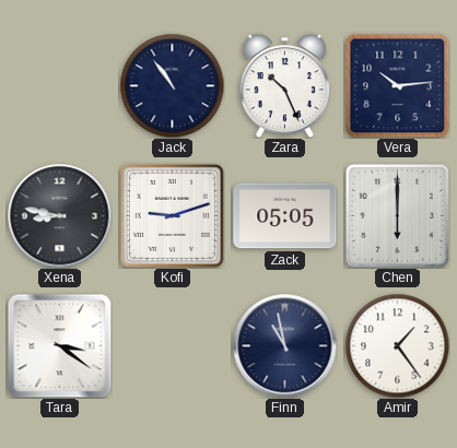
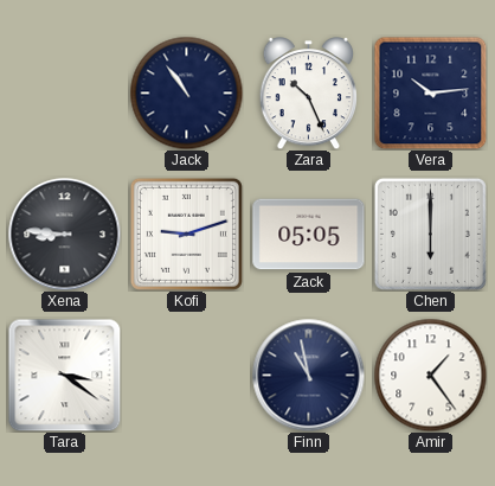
Xena: 8:47 -> 8:46 (64, 234)
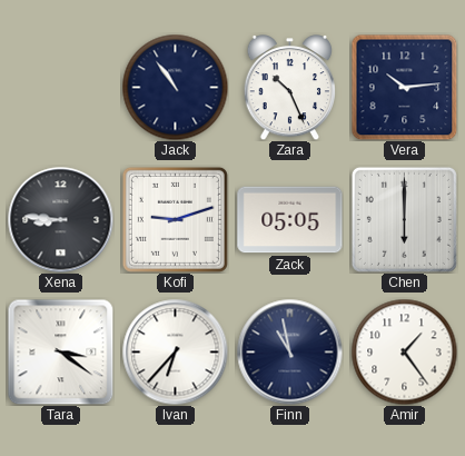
Ivan: none -> 6:37 (175, 351)
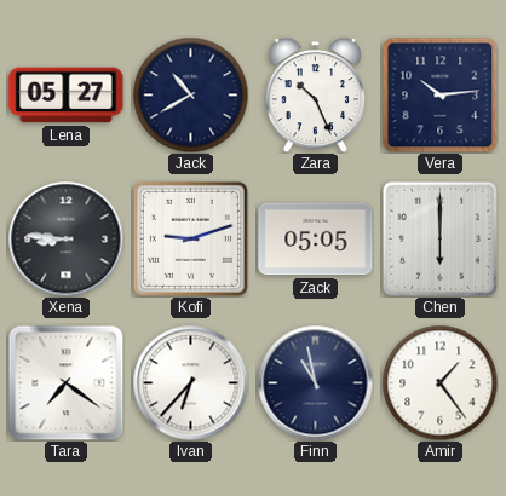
Lena: none -> 05:27 (67, 96)
Jack: 10:54 -> 10:40 (190, 94)
Tara: 3:21 -> 7:21 (65, 382)
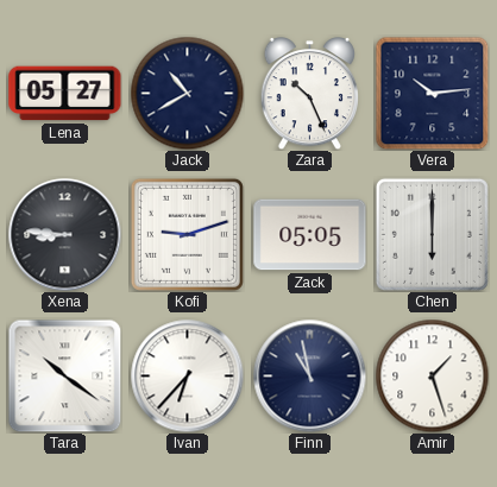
Tara: 7:21 -> 10:21 (64, 375)
Amir: 1:24 -> 1:27 (432, 375)
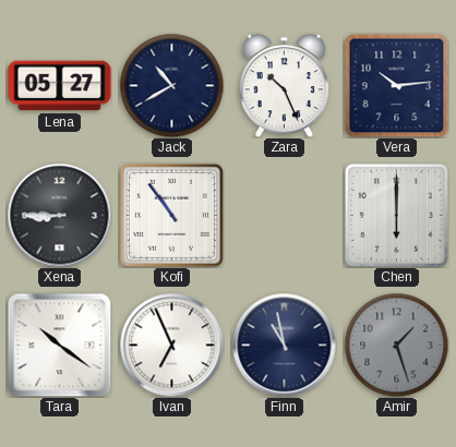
Xena: 8:46 -> 8:45 (59, 215)
Kofi: 9:12 -> 10:54 (171, 215)
Zack: 05:05 -> none (310, 235)
Ivan: 6:37 -> 6:56 (171, 345)
Amir dial: white -> grey (396, 345)
